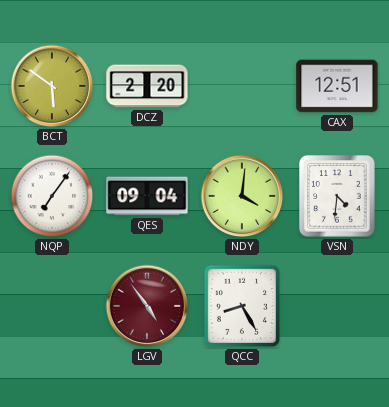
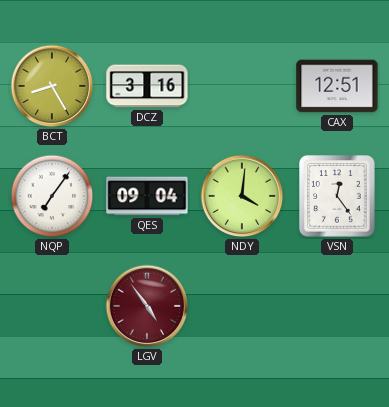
BCT: 5:51 -> 8:25 (52, 86)
DCZ: 2:20 -> 3:16 (147, 86)
VSN: 4:31 -> 12:24 (337, 196)
QCC: 8:25 -> none (242, 306)
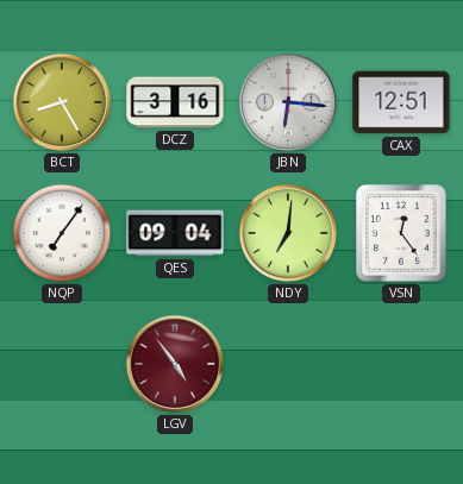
JBN: none -> 6:16 (288, 102)
NDY: 4:01 -> 7:01 (288, 233)
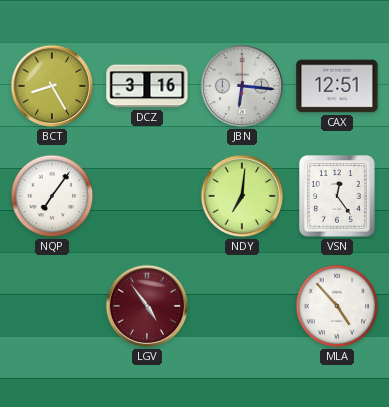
QES: 09:04 -> none (175, 233)
MLA: none -> 4:53 (337, 306)
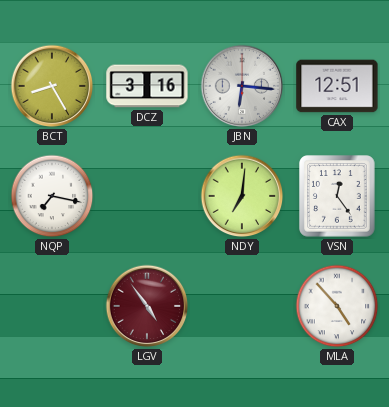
NQP: 7:06 -> 7:17 (52, 196)
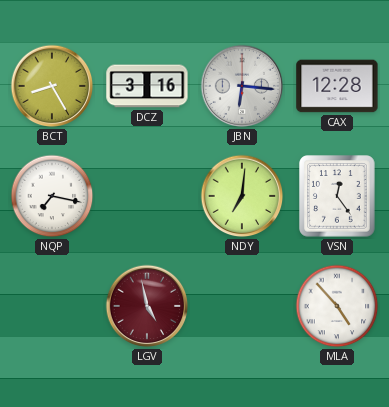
CAX: 12:51 -> 12:28 (337, 86)
LGV: 4:54 -> 4:58 (147, 306)
